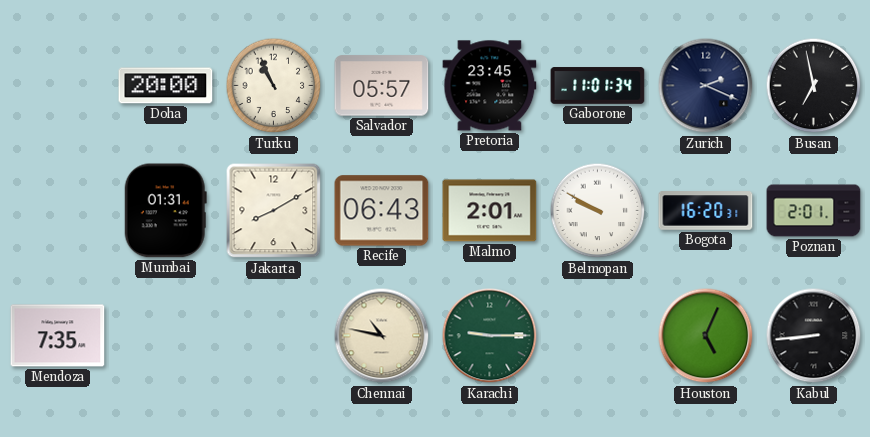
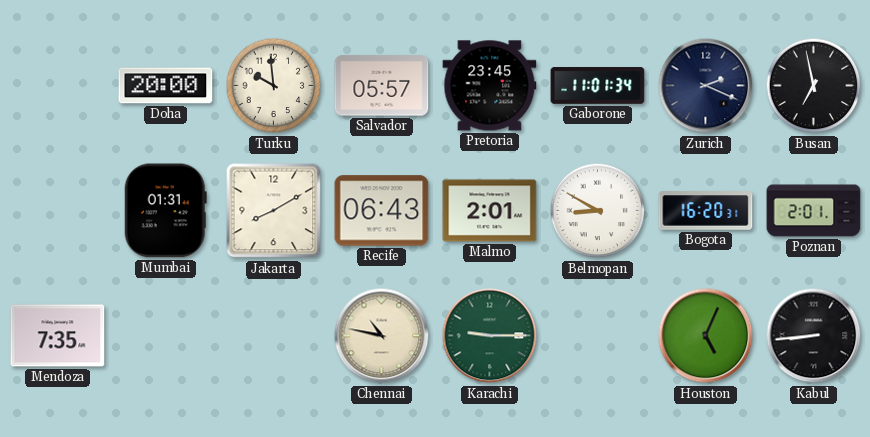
Turku: 10:56 -> 9:59 (274, 86)
Belmopan: 9:50 -> 8:50 (598, 211)
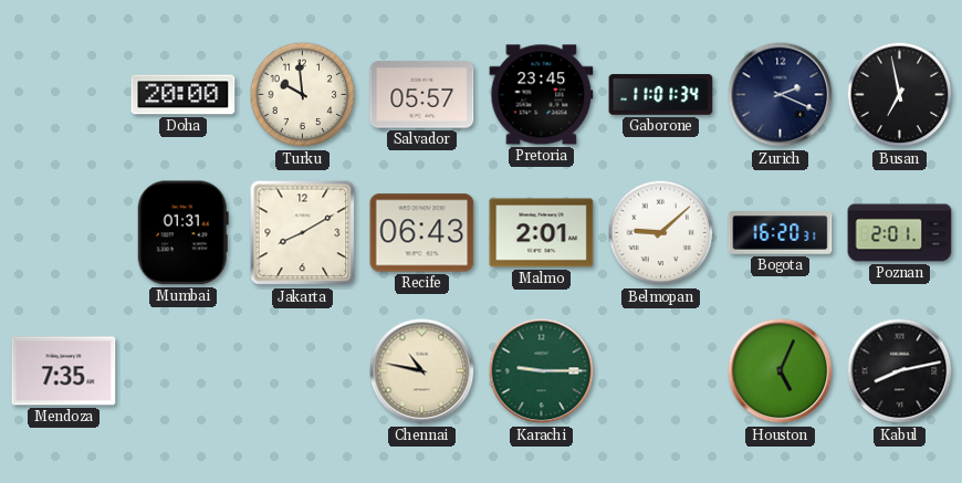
Belmopan: 8:50 -> 9:08 (661, 233)
Kabul: 8:44 -> 8:13 (900, 371)
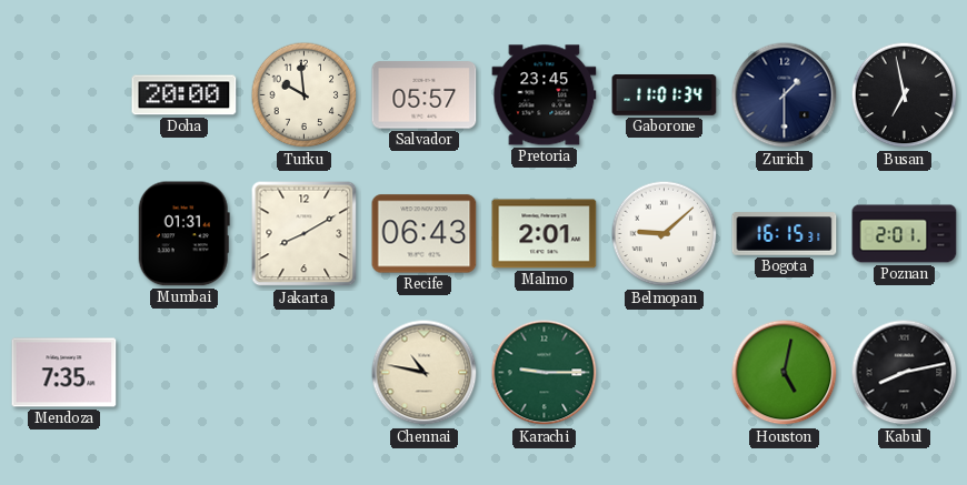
Zurich: 2:19 -> 1:30 (785, 95)
Bogota: 16:20 -> 16:15 (785, 234)
Houston: 5:04 -> 5:02 (785, 373)
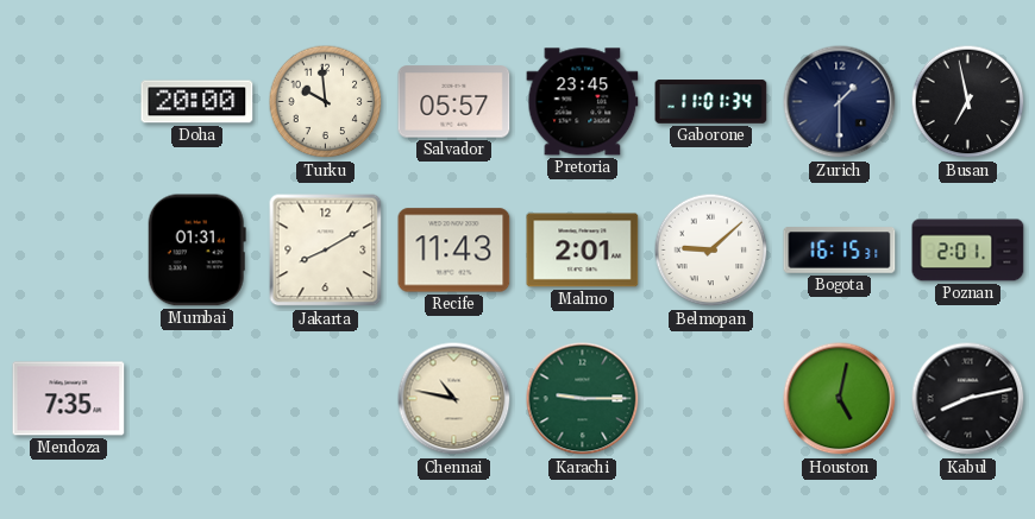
Recife: 06:43 -> 11:43 (454, 251)
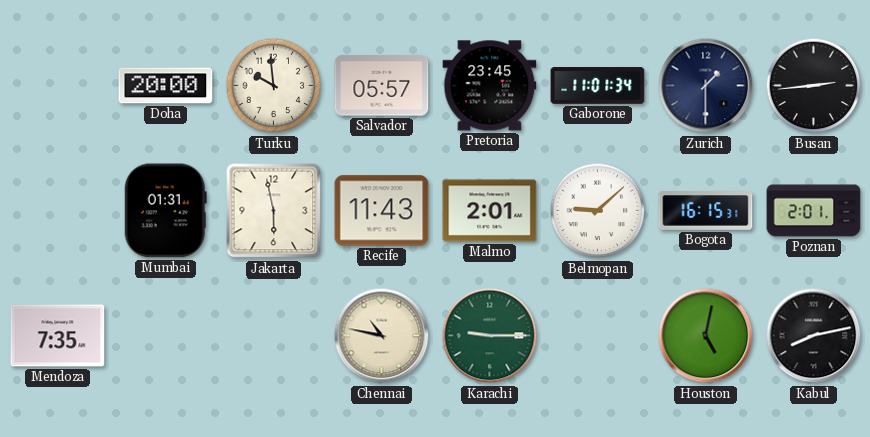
Busan: 6:58 -> 2:44 (814, 86)
Jakarta: 8:10 -> 5:58 (274, 211)
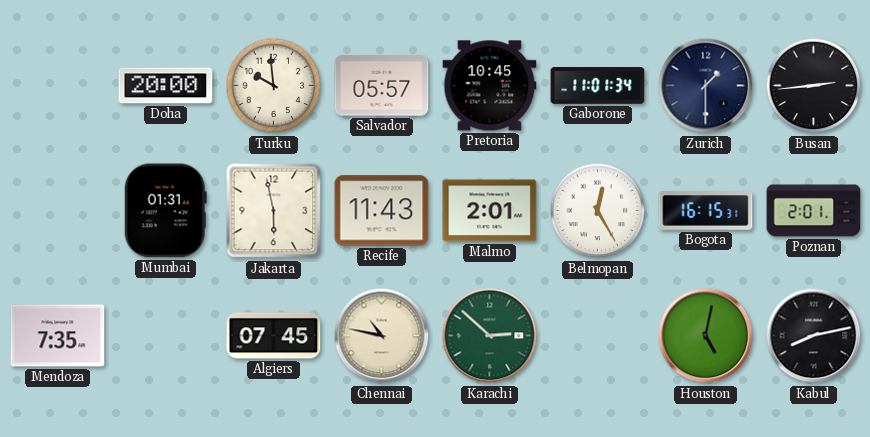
Pretoria: 23:45 -> 10:45 (490, 86)
Belmopan: 9:08 -> 12:25 (598, 211)
Algiers: none -> 07:45 (274, 336)
Karachi: 9:15 -> 2:52 (490, 336)
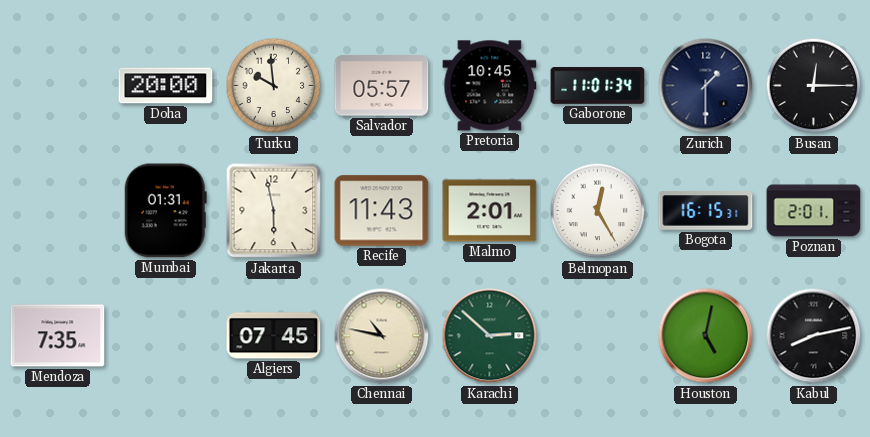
Busan: 2:44 -> 12:15 (814, 86)
